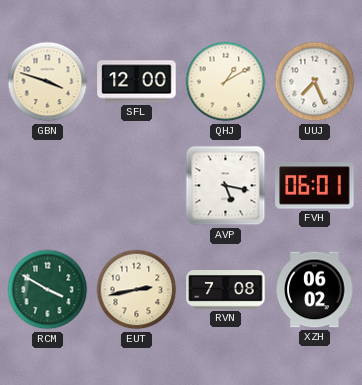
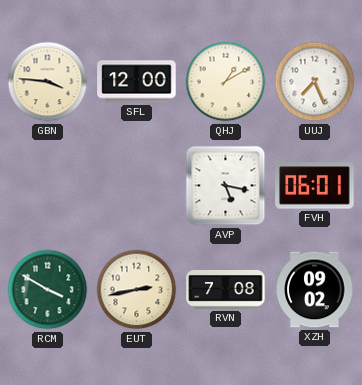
GBN: 3:48 -> 3:46 (48, 82)
XZH: 06:02 -> 09:02 (315, 290)
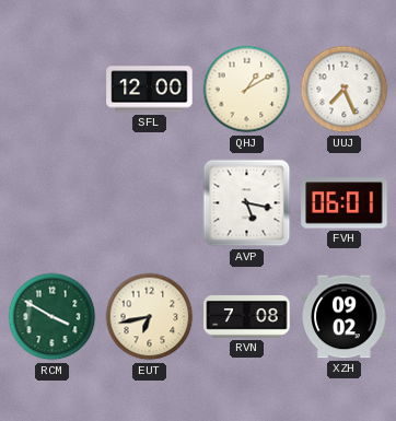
GBN: 3:46 -> none (48, 82)
EUT: 2:43 -> 6:43 (150, 317)
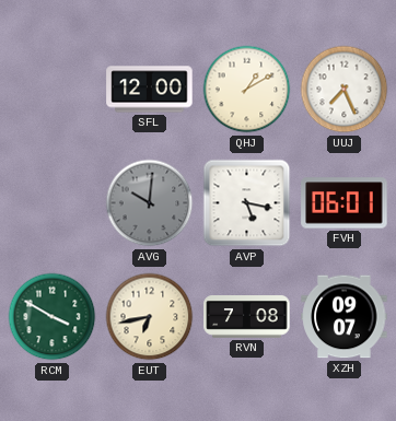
AVG: none -> 10:01 (150, 203)
XZH: 09:02 -> 09:07 (345, 317)
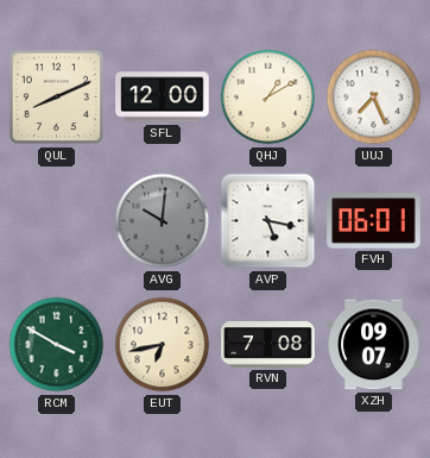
QUL: none -> 8:11 (57, 98)
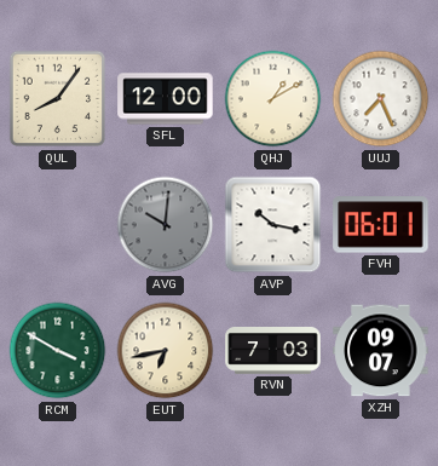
QUL: 8:11 -> 8:06 (58, 99)
AVP: 5:17 -> 10:17 (273, 225)
RVN: 7:08 -> 7:03 (273, 351)
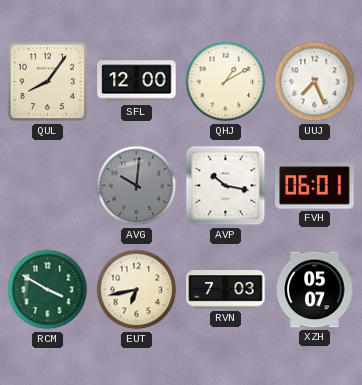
XZH: 09:07 -> 05:07 (315, 290)
